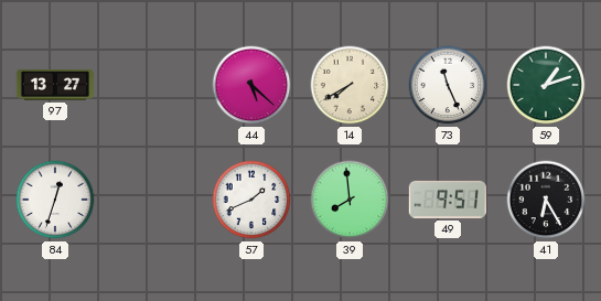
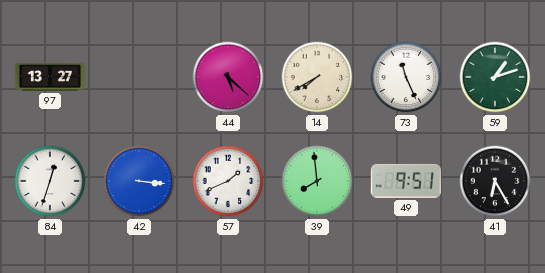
42: none -> 3:16 (139, 181)
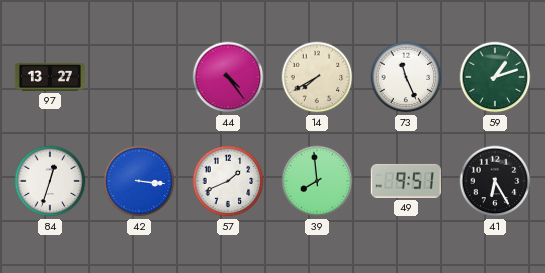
44: 5:22 -> 4:24 (228, 77)
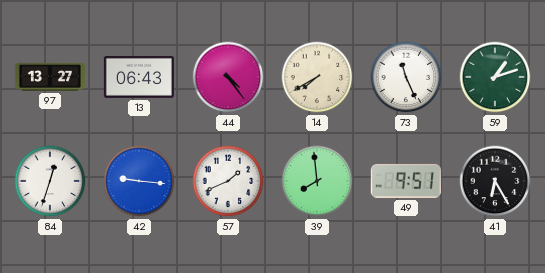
13: none -> 06:43 (139, 77)
42: 3:16 -> 9:16 (139, 181)
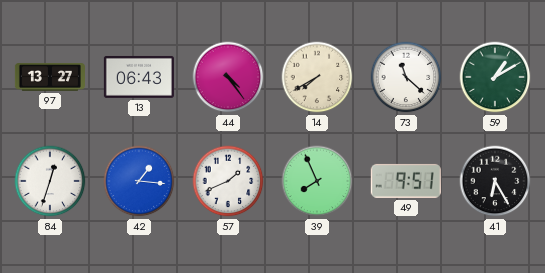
73: 11:26 -> 11:22 (406, 77)
59: 1:12 -> 1:10 (495, 77)
42: 9:16 -> 1:16 (139, 181)
39: 7:59 -> 7:56 (317, 181)
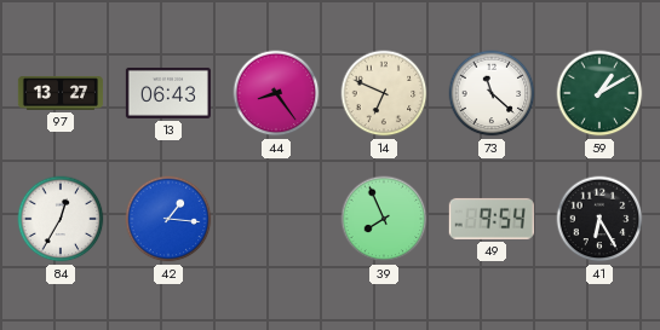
44: 4:24 -> 8:24 (276, 93)
14: 7:40 -> 6:49 (384, 93)
84: 12:33 -> 12:35 (61, 219)
57: 1:41 -> none (228, 181)
49: 9:51 -> 9:54 (492, 219)
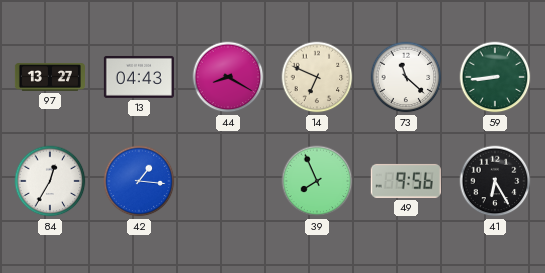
13: 06:43 -> 04:43 (139, 77)
44: 8:24 -> 8:20 (228, 77)
59: 1:10 -> 8:44 (495, 77)
49: 9:54 -> 9:56 (406, 181)
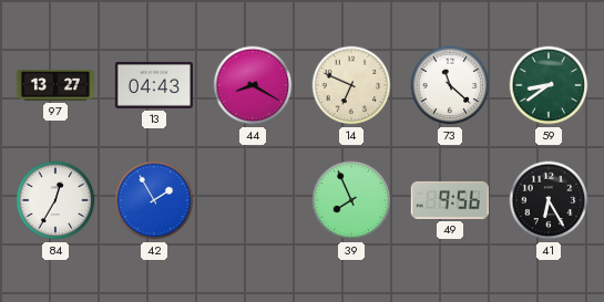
59: 8:44 -> 8:39 (549, 85)
42: 1:16 -> 1:55 (154, 200)
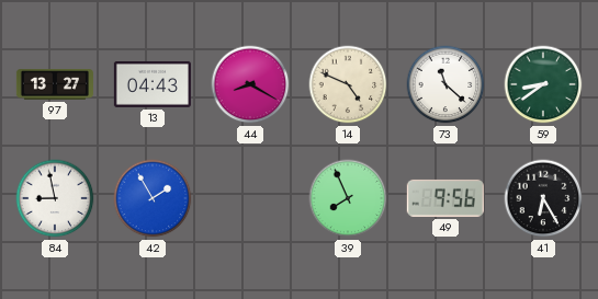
14: 6:49 -> 4:49 (348, 84)
84: 12:35 -> 8:58 (55, 198)
